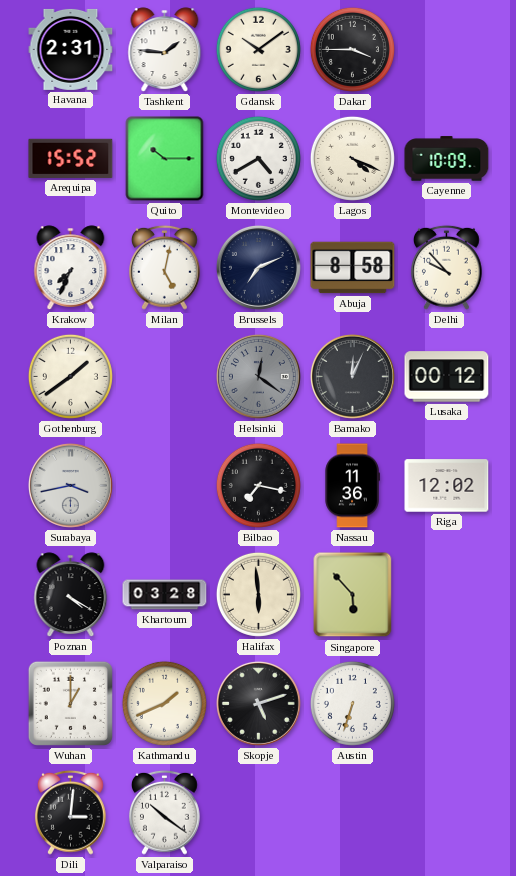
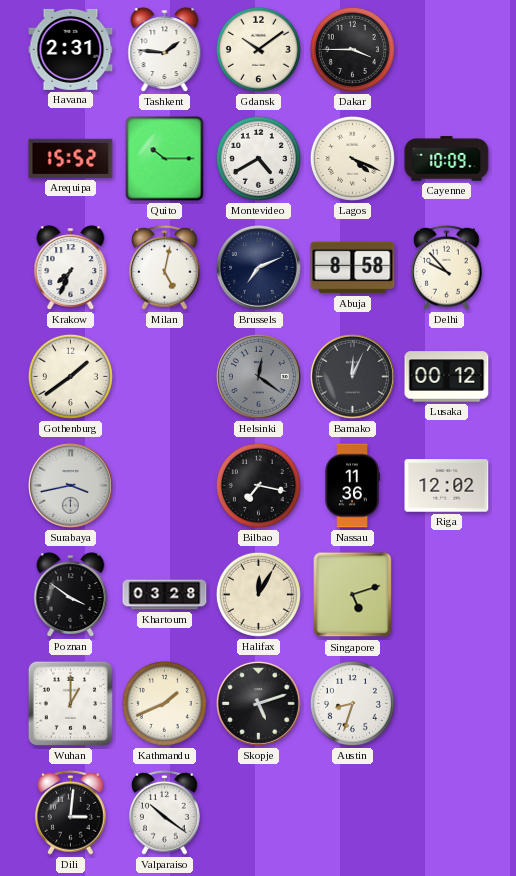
Poznan: 4:20 -> 3:51 (71, 595)
Halifax: 5:59 -> 12:05 (258, 594)
Singapore: 5:53 -> 5:12 (353, 595)
Austin: 6:33 -> 8:33 (352, 703)
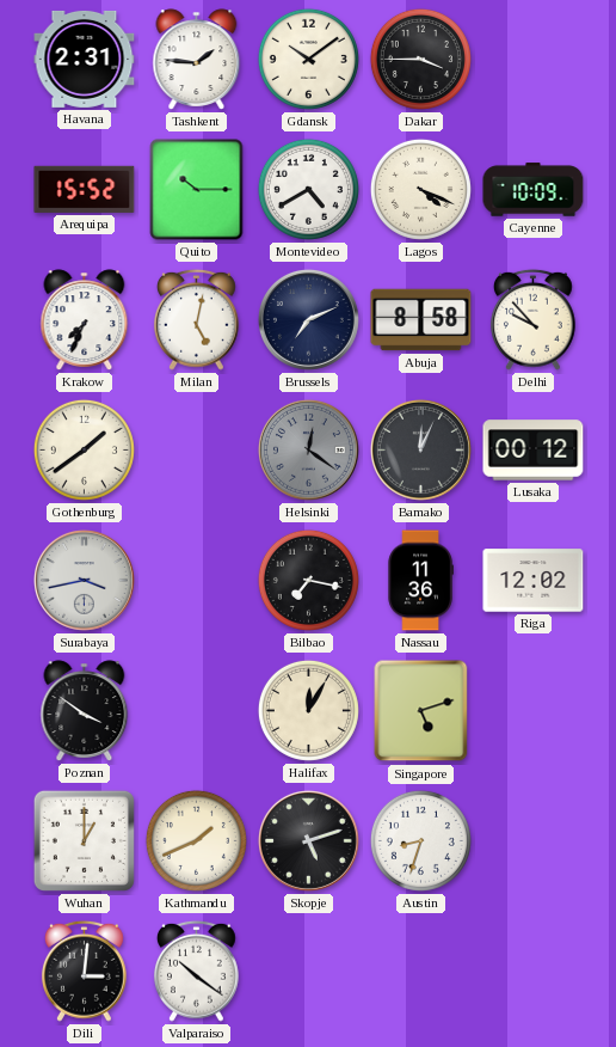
Khartoum: 03:28 -> none (165, 595)
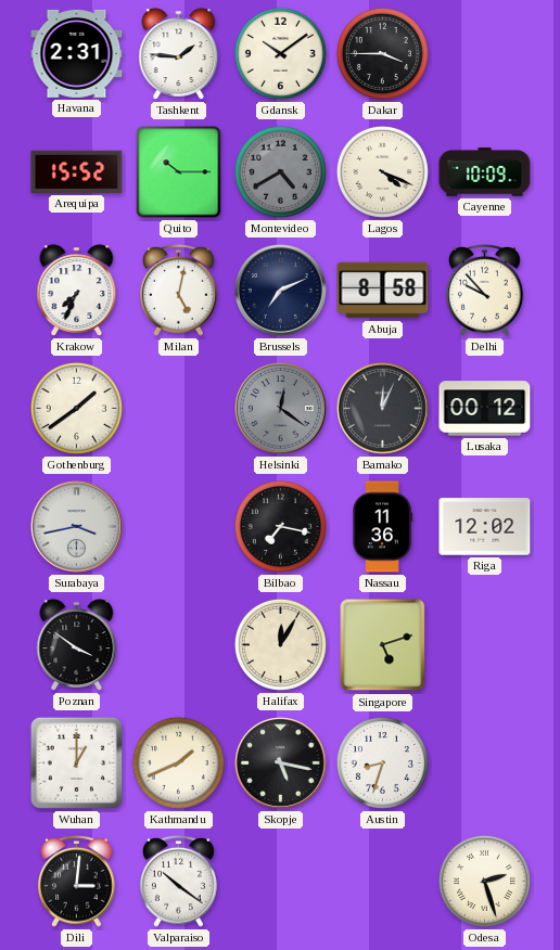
Montevideo dial: white -> grey (280, 171)
Skopje: 5:12 -> 5:17 (280, 762)
Odesa: none -> 2:27 (484, 881)
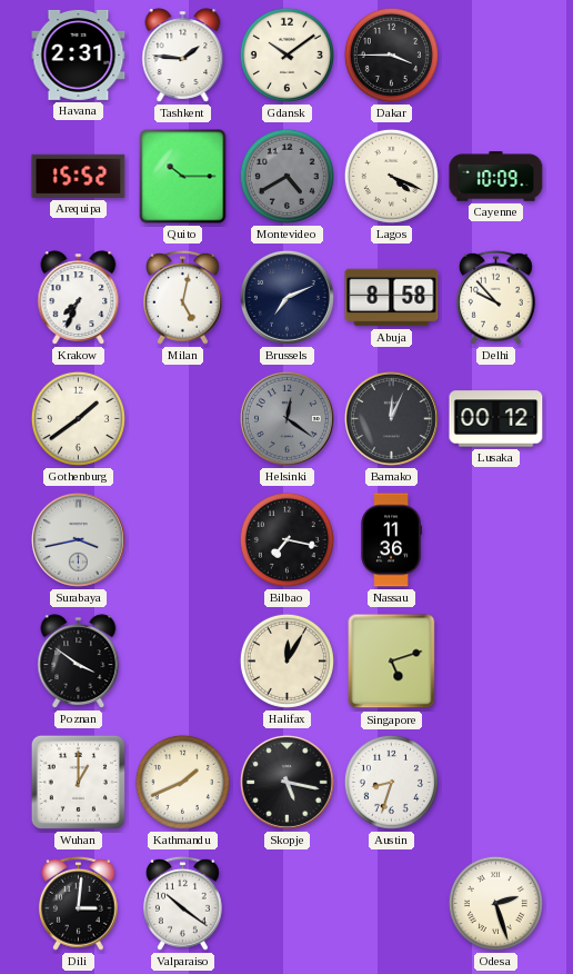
Riga: 12:02 -> none (485, 527)
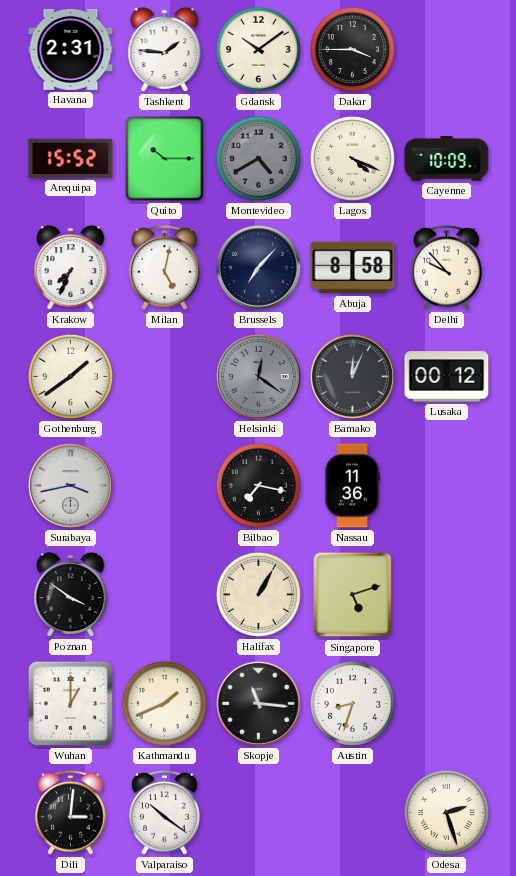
Brussels: 7:11 -> 7:07 (258, 267)
Halifax: 12:05 -> 1:05 (258, 594)
Skopje: 5:17 -> 11:16 (258, 703)
